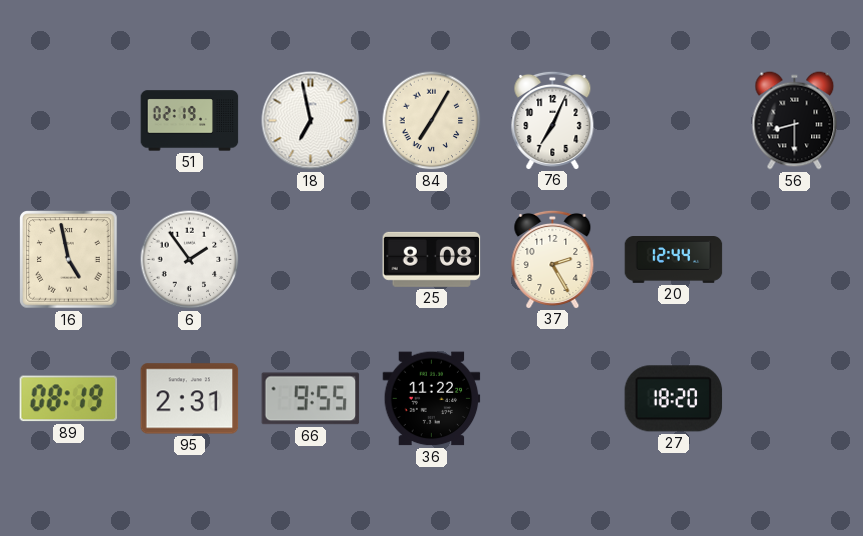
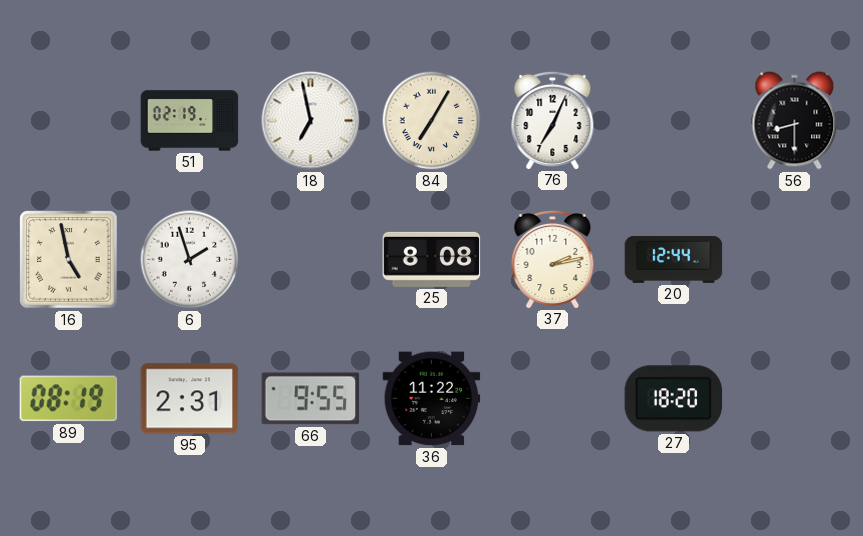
6: 1:54 -> 1:57 (190, 260)
37: 2:25 -> 2:13 (553, 259)
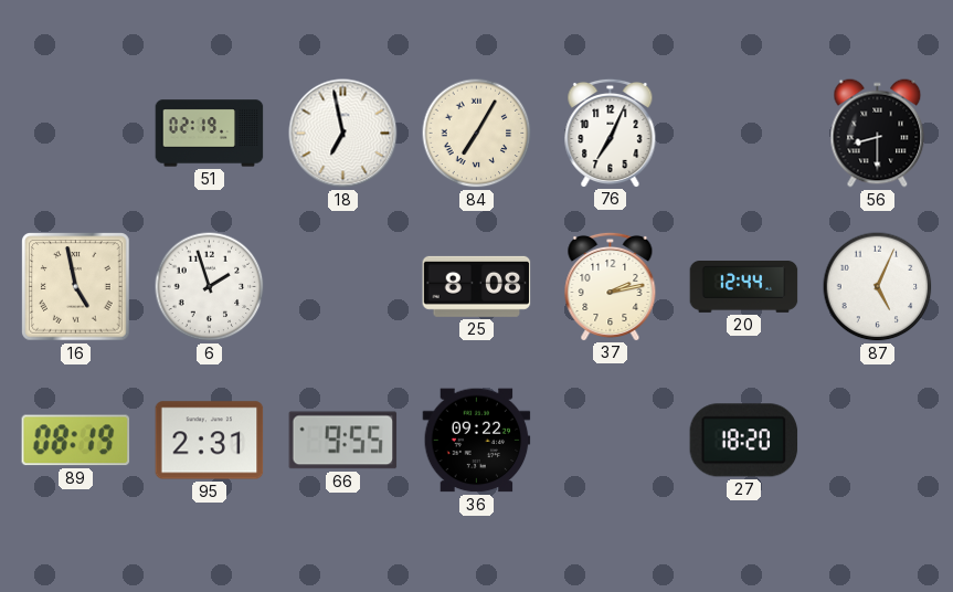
87: none -> 5:04 (878, 287)
36: 11:22 -> 09:22 (477, 441)
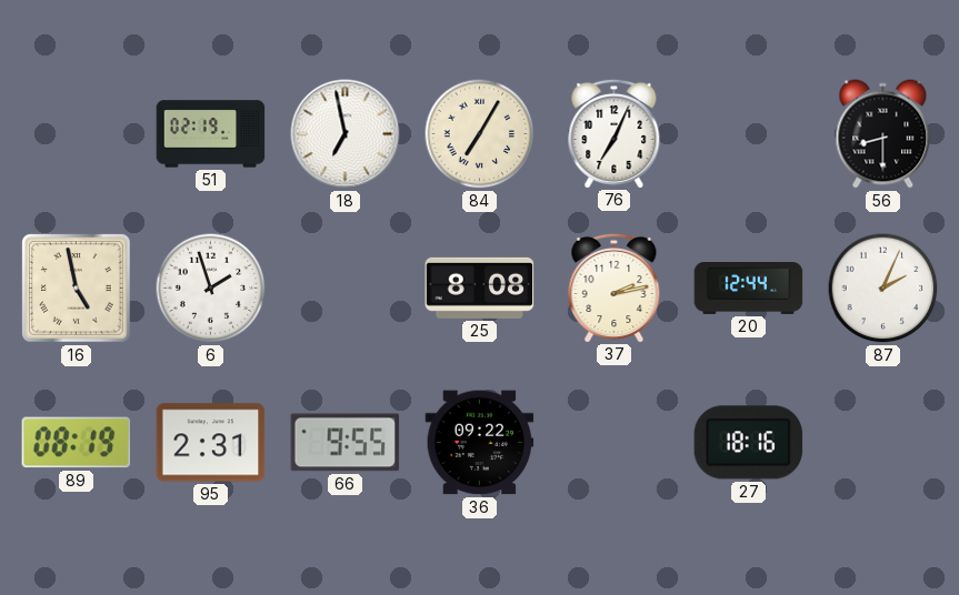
87: 5:04 -> 2:04 (883, 289)
27: 18:20 -> 18:16 (749, 443)
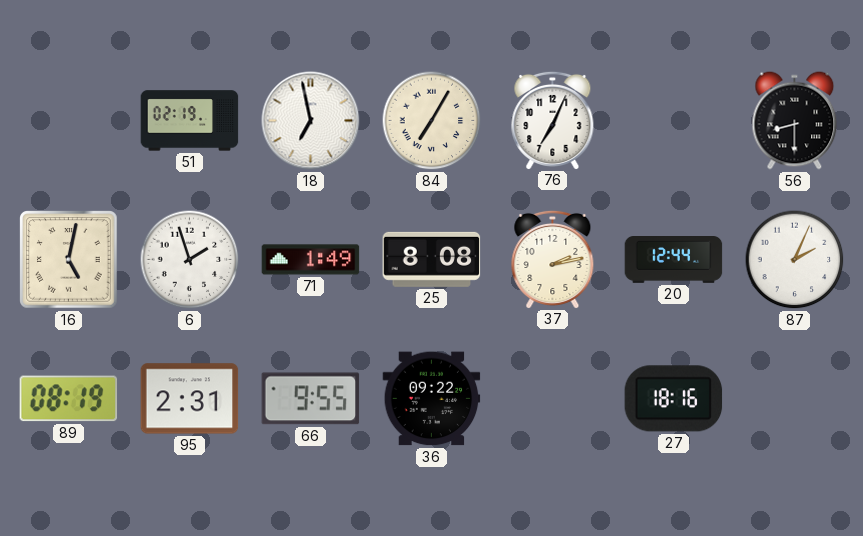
16: 4:58 -> 5:02 (69, 260)
71: none -> 1:49 (311, 260)
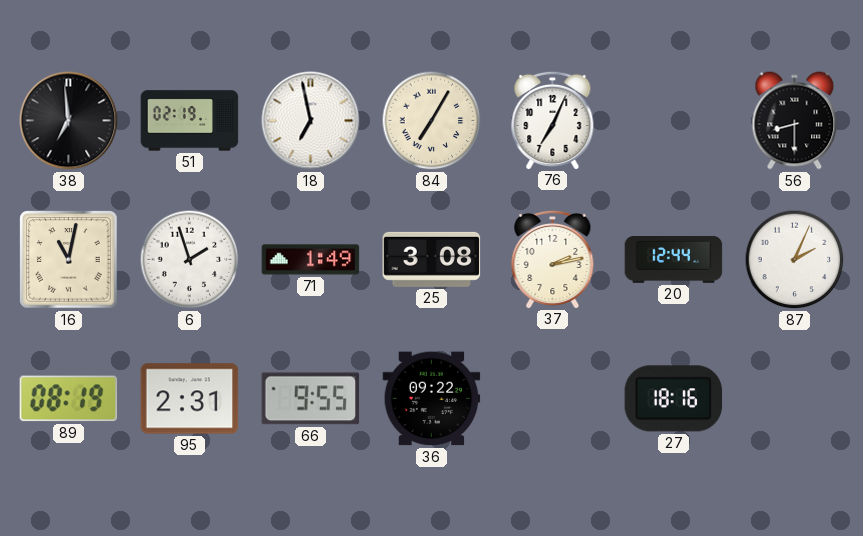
38: none -> 6:59 (69, 121)
16: 5:02 -> 11:02 (69, 260)
25: 8:08 -> 3:08 (432, 259)
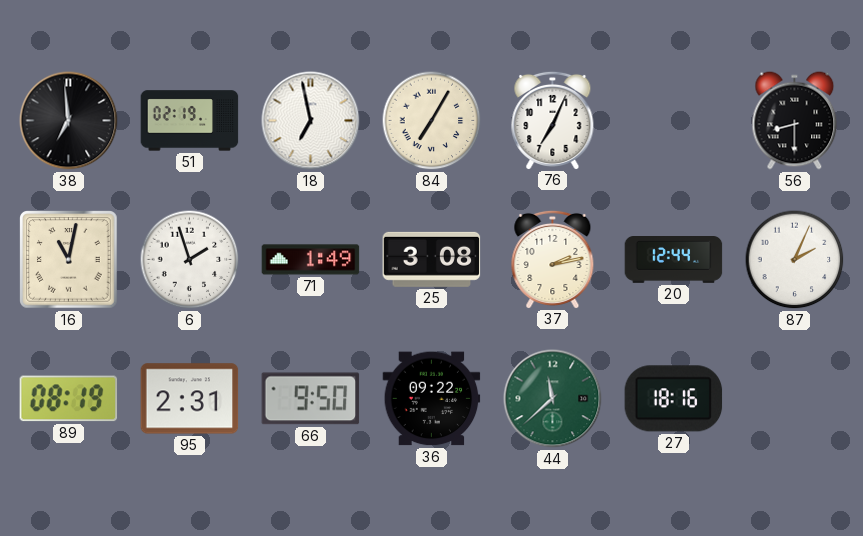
66: 9:55 -> 9:50 (311, 399)
44: none -> 11:38 (553, 399)
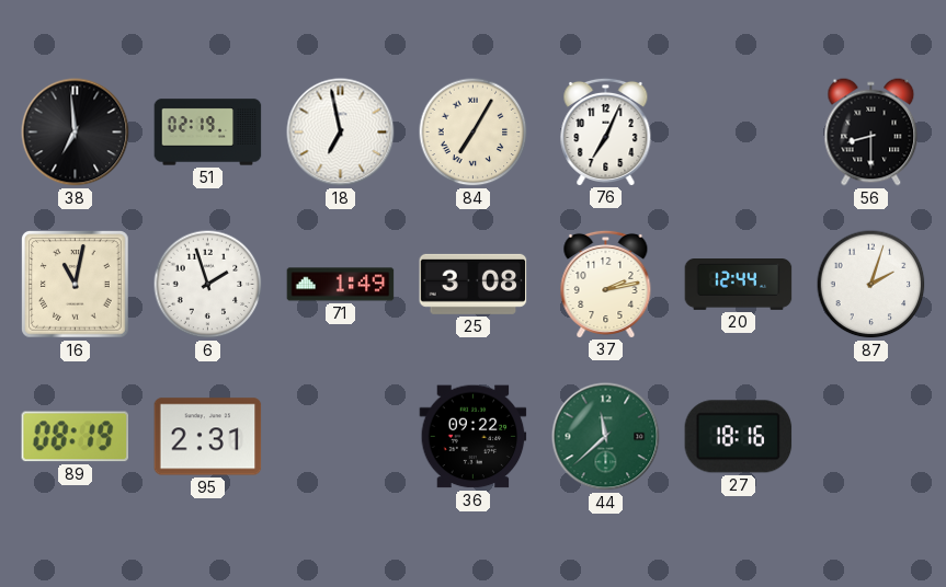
87: 2:04 -> 2:03 (871, 285)
66: 9:50 -> none (311, 399)
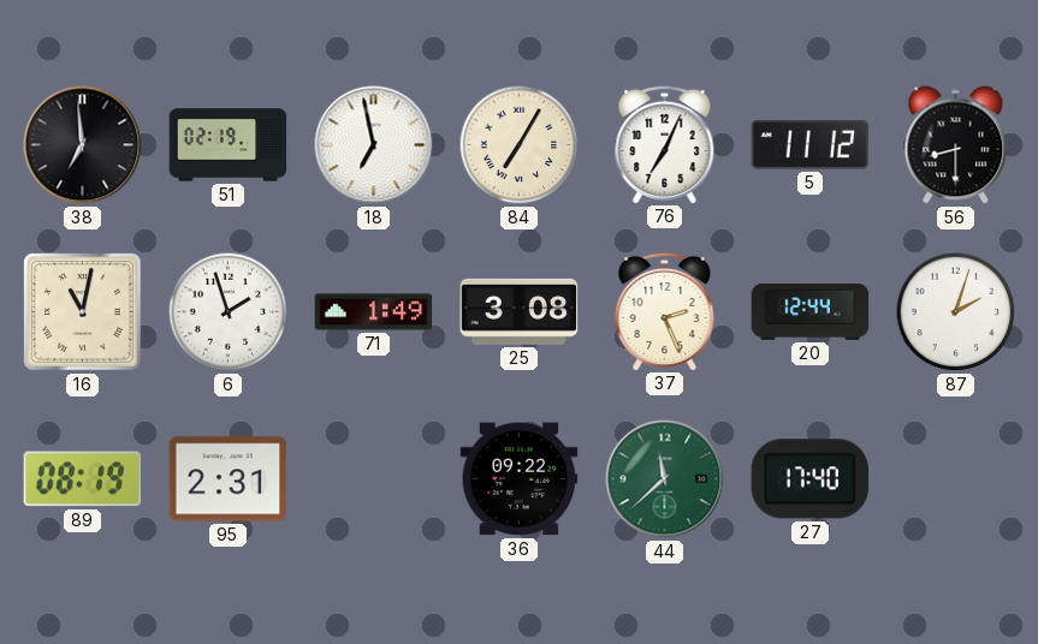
5: none -> 11:12 (811, 145)
37: 2:13 -> 2:26 (665, 311)
27: 18:16 -> 17:40 (811, 479)
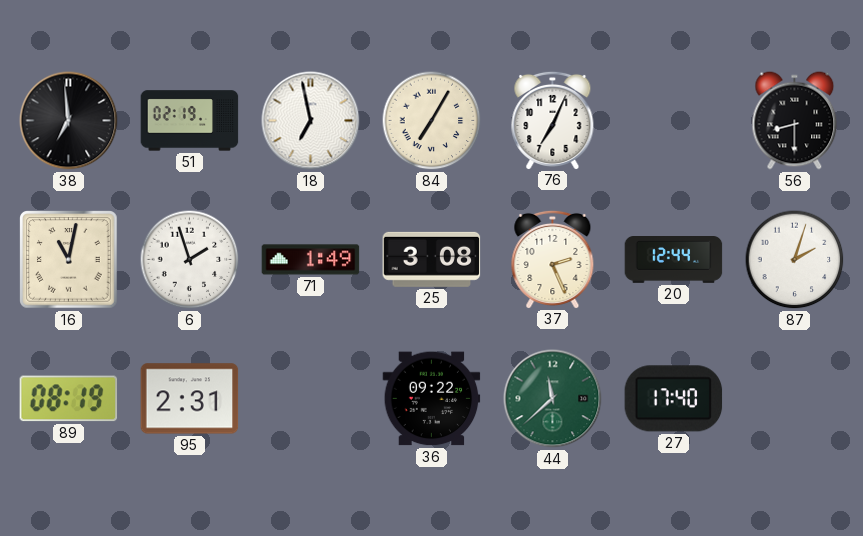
5: 11:12 -> none (811, 145)
